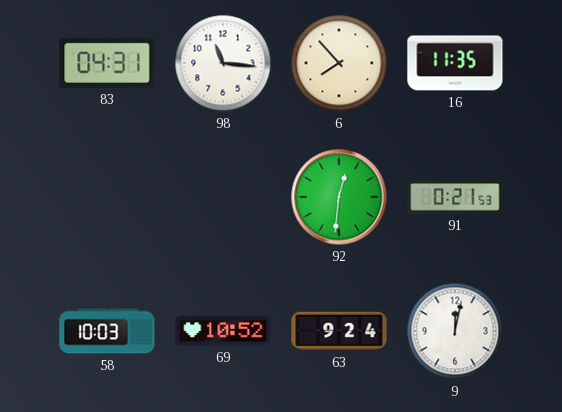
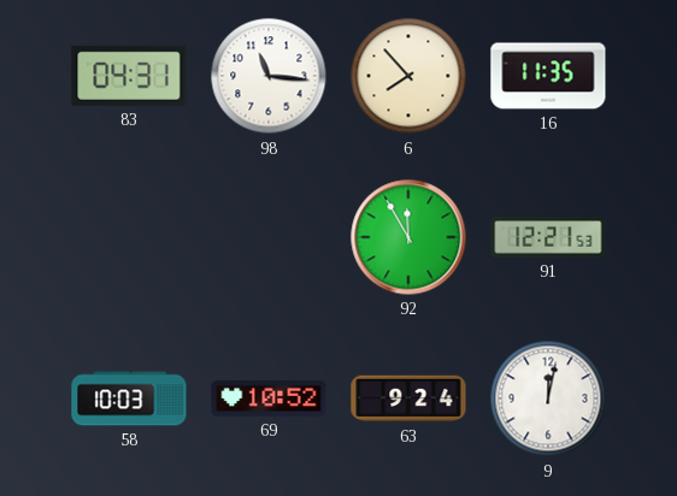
92: 12:31 -> 11:55 (408, 237)
91: 0:21 -> 12:21 (548, 237)
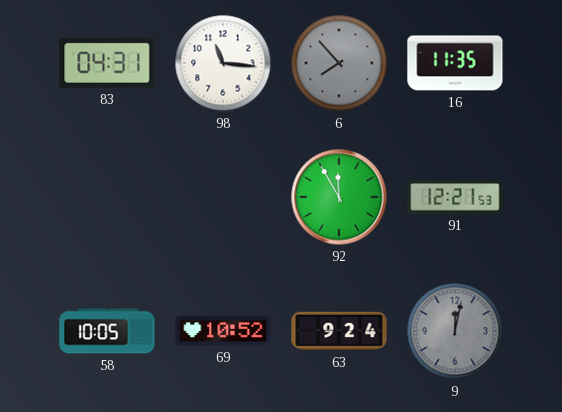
6 dial: cream -> grey (339, 63)
58: 10:03 -> 10:05 (107, 331)
9 dial: white -> grey (455, 331)
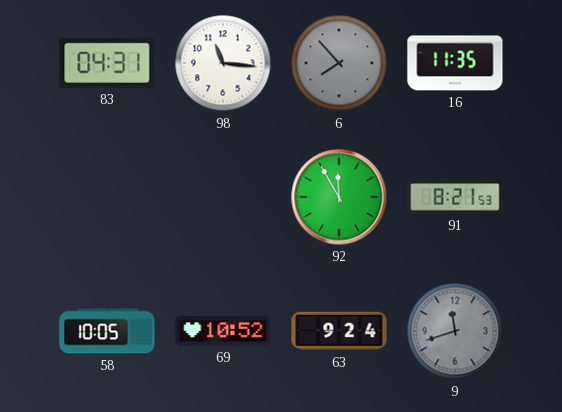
91: 12:21 -> 8:21 (455, 197)
9: 12:02 -> 11:42 (455, 331)
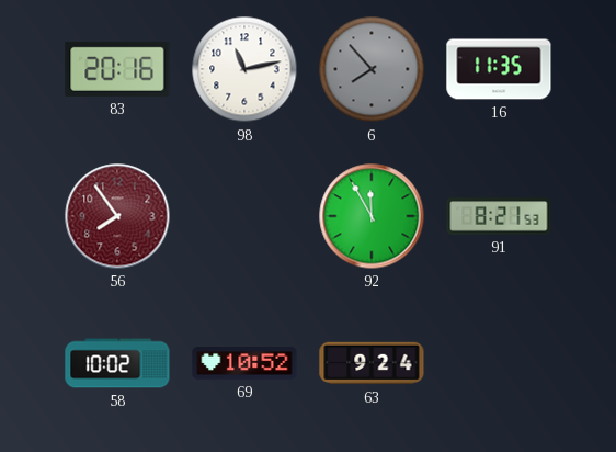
83: 04:31 -> 20:16 (117, 69)
98: 11:16 -> 11:13 (244, 69)
56: none -> 7:54 (117, 216)
58: 10:05 -> 10:02 (117, 363)
9: 11:42 -> none (455, 331)
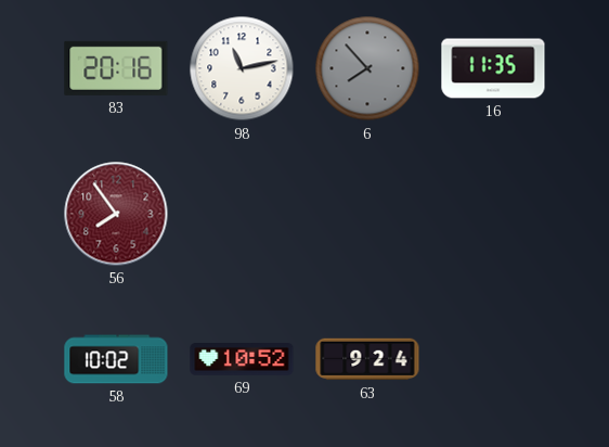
92: 11:55 -> none (372, 216)
91: 8:21 -> none (499, 216)
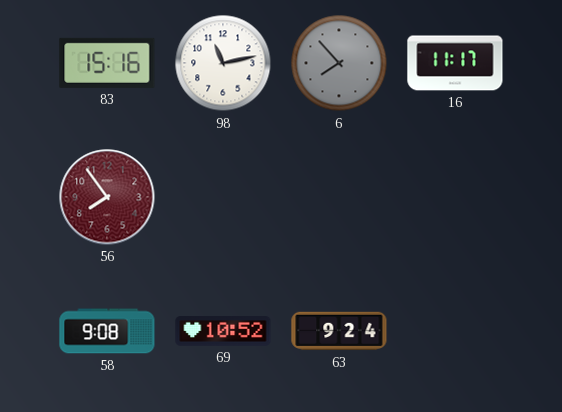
83: 20:16 -> 15:16 (107, 63)
16: 11:35 -> 11:17 (455, 63)
58: 10:02 -> 9:08 (107, 331)
